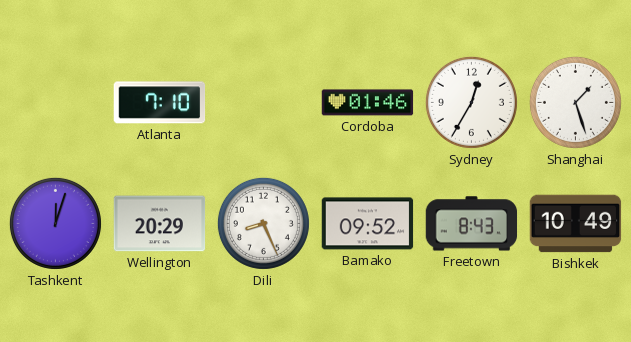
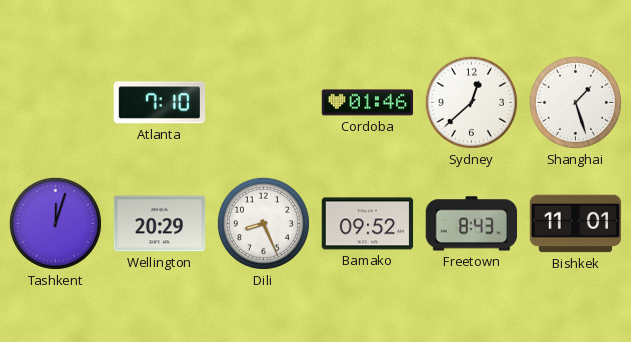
Sydney: 12:35 -> 12:38 (471, 102)
Bishkek: 10:49 -> 11:01 (576, 224)
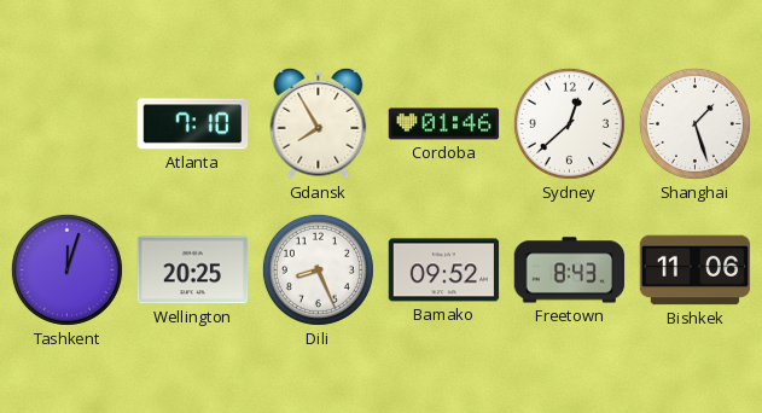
Gdansk: none -> 7:55 (319, 123)
Wellington: 20:29 -> 20:25 (193, 271)
Bishkek: 11:01 -> 11:06 (696, 271)
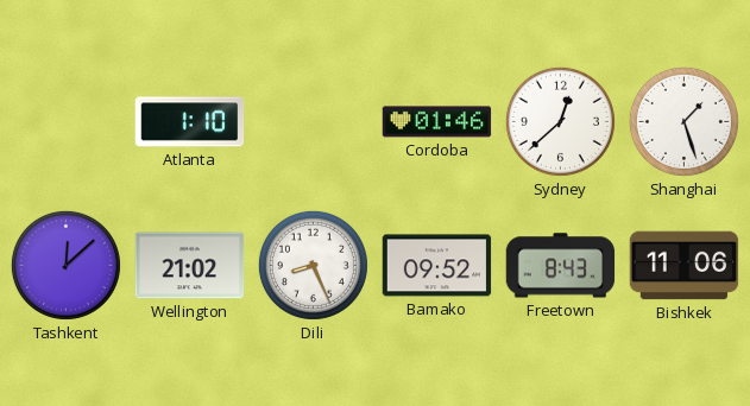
Atlanta: 7:10 -> 1:10 (190, 122)
Gdansk: 7:55 -> none (319, 123)
Tashkent: 12:03 -> 12:08 (65, 265)
Wellington: 20:25 -> 21:02 (190, 266)
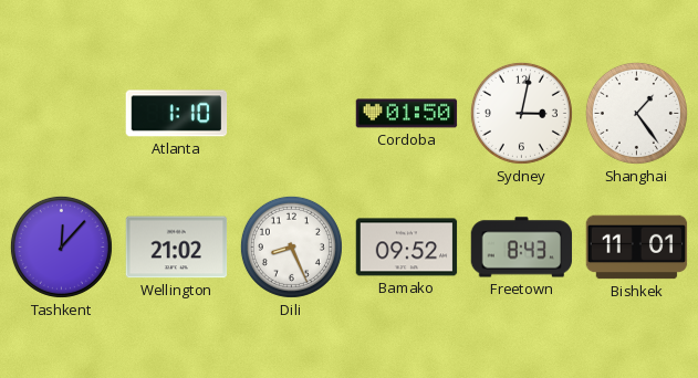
Cordoba: 01:46 -> 01:50 (407, 114)
Sydney: 12:38 -> 3:02 (521, 113)
Shanghai: 1:27 -> 1:24 (636, 113)
Tashkent: 12:08 -> 12:07 (61, 246)
Bishkek: 11:06 -> 11:01 (637, 248)
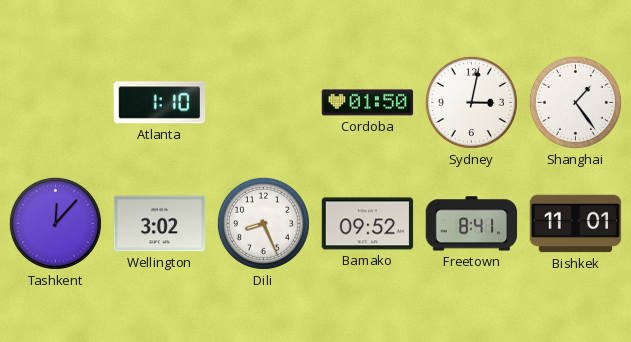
Wellington: 21:02 -> 3:02 (160, 224)
Freetown: 8:43 -> 8:41 (472, 224)
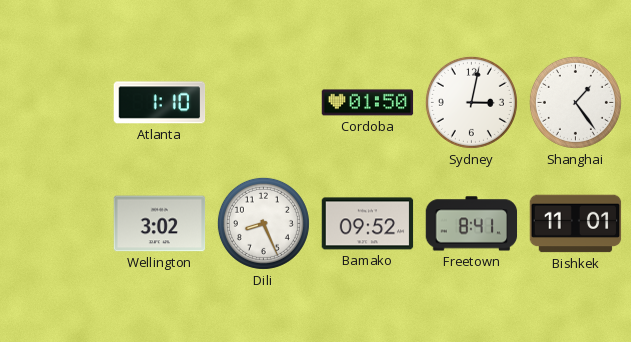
Tashkent: 12:07 -> none (55, 223)
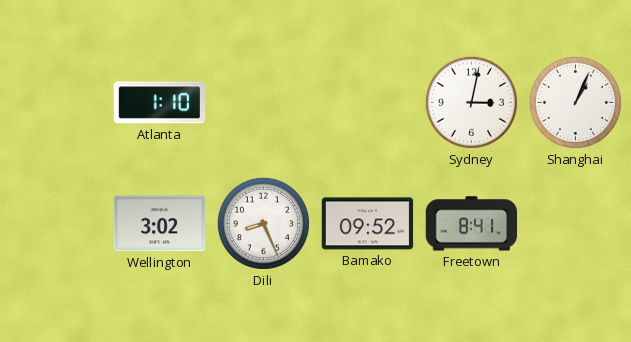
Cordoba: 01:50 -> none (368, 103)
Shanghai: 1:24 -> 1:04 (575, 102)
Bishkek: 11:01 -> none (576, 224)
